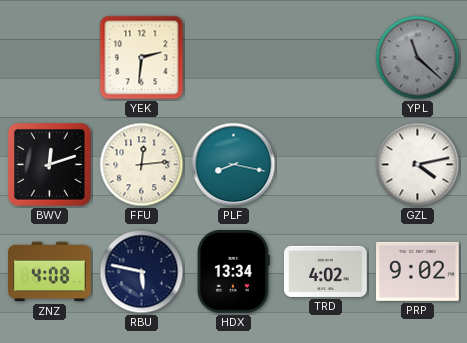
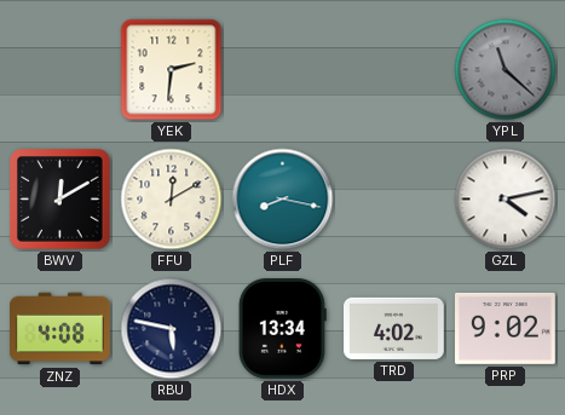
BWV: 12:12 -> 12:10 (60, 200)
FFU: 12:14 -> 12:10 (172, 200)
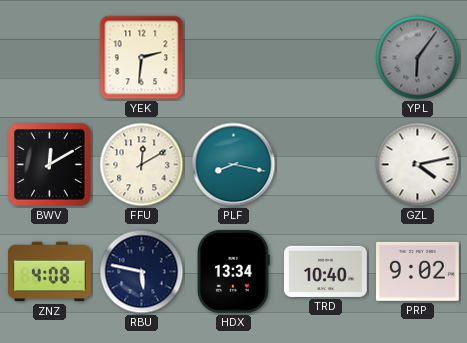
YPL: 11:22 -> 6:06 (418, 58)
TRD: 4:02 -> 10:40 (326, 271)
